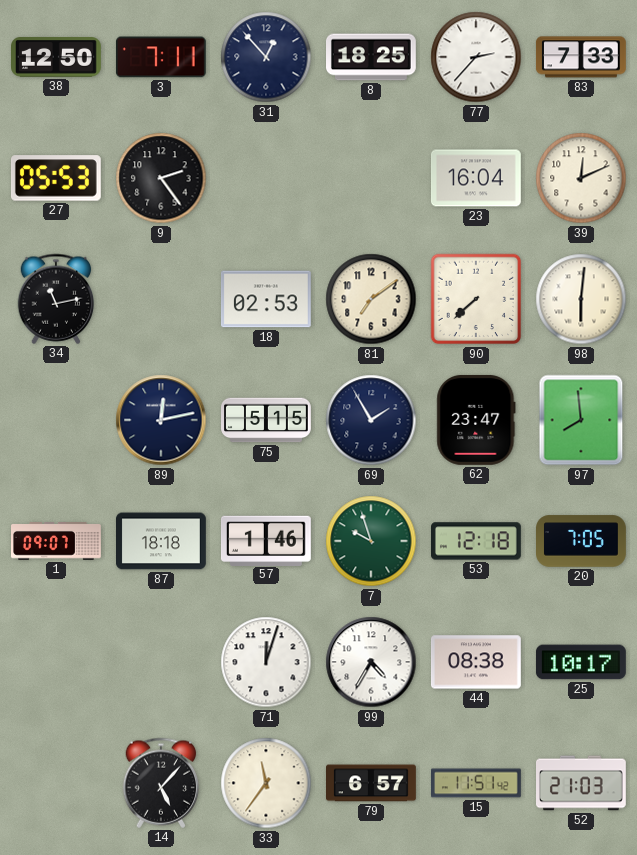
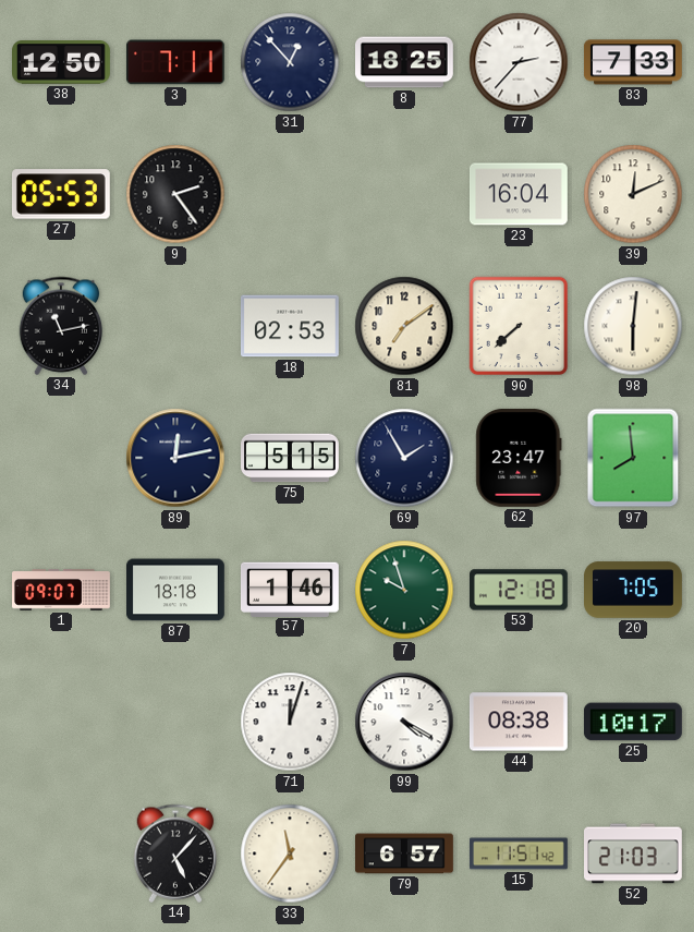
99: 4:35 -> 4:20 (404, 722)
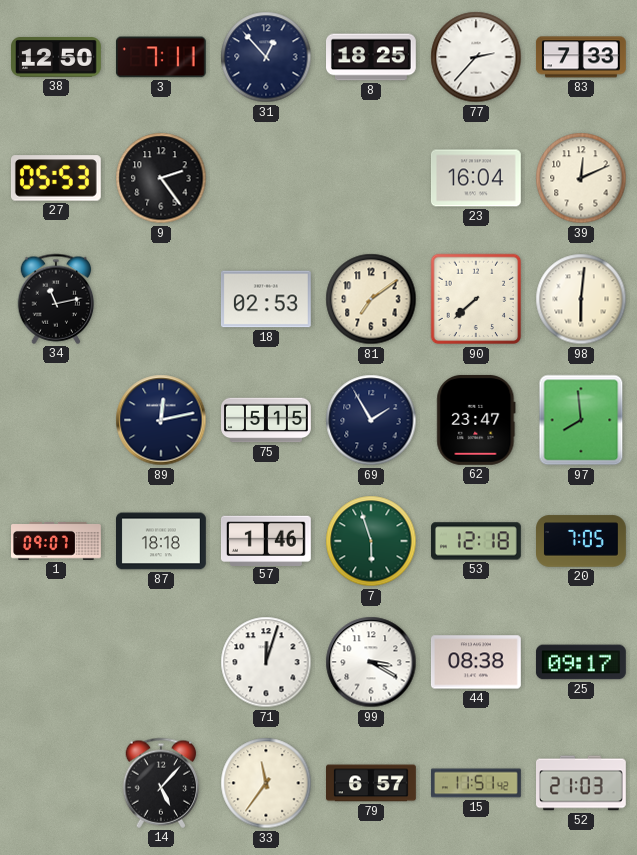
7: 9:57 -> 5:57 (371, 541)
99: 4:20 -> 3:20 (371, 662)
25: 10:17 -> 09:17 (581, 662)
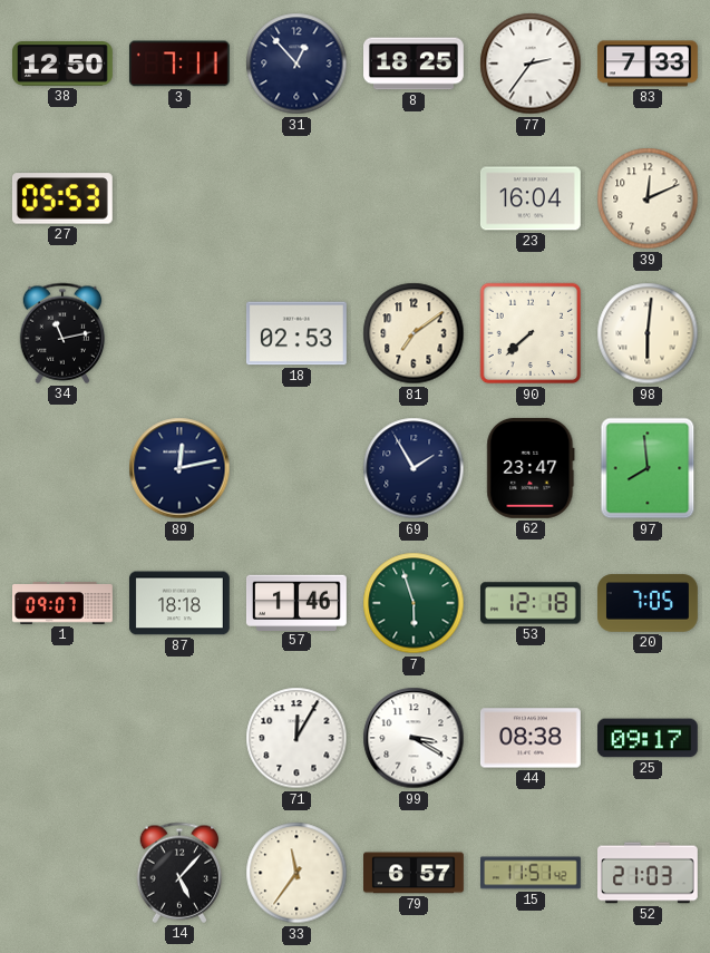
77: 2:37 -> 2:36 (531, 64)
9: 2:24 -> none (161, 178)
75: 5:15 -> none (267, 420)
71: 12:03 -> 12:05 (296, 738)
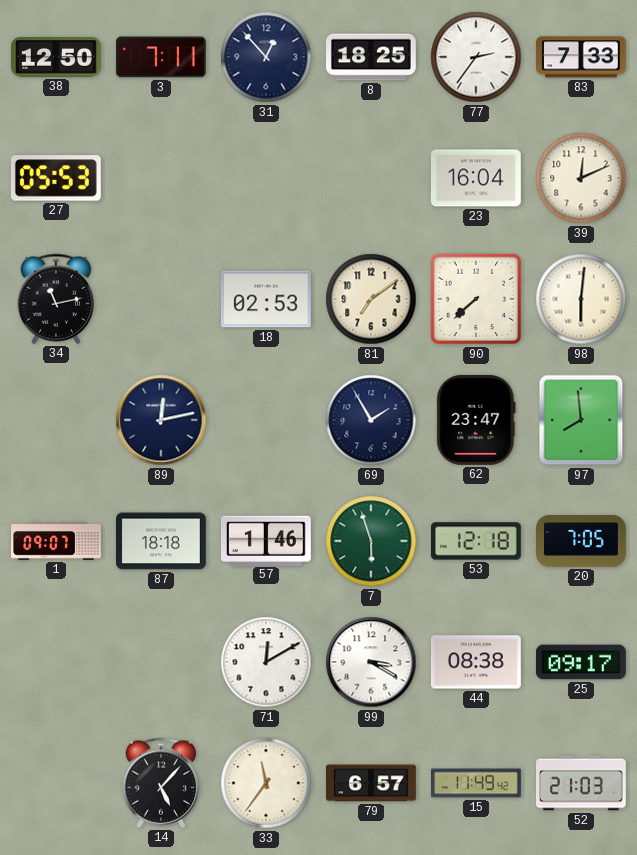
71: 12:05 -> 12:10 (266, 662)
15: 11:51 -> 11:49 (477, 783)
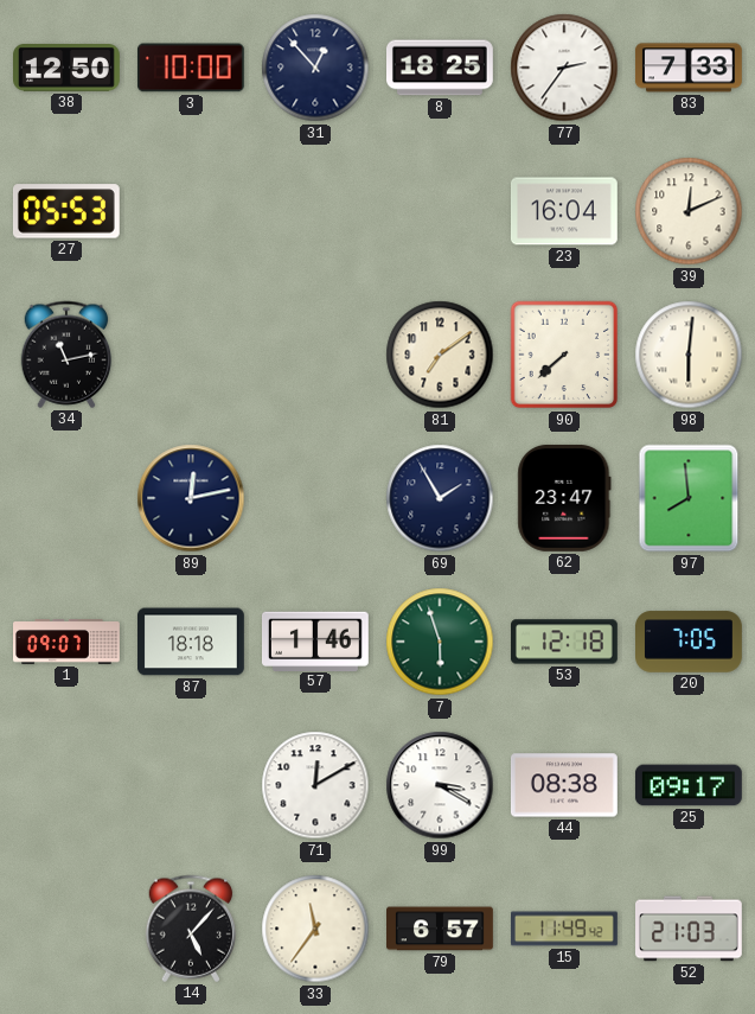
3: 7:11 -> 10:00 (191, 68)
18: 02:53 -> none (266, 299)
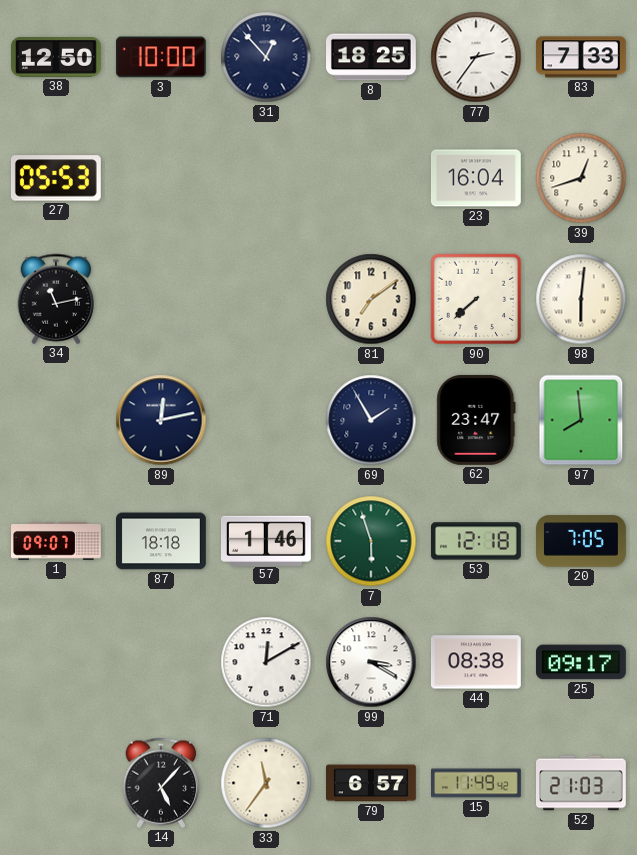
39: 12:11 -> 12:42 (581, 178)
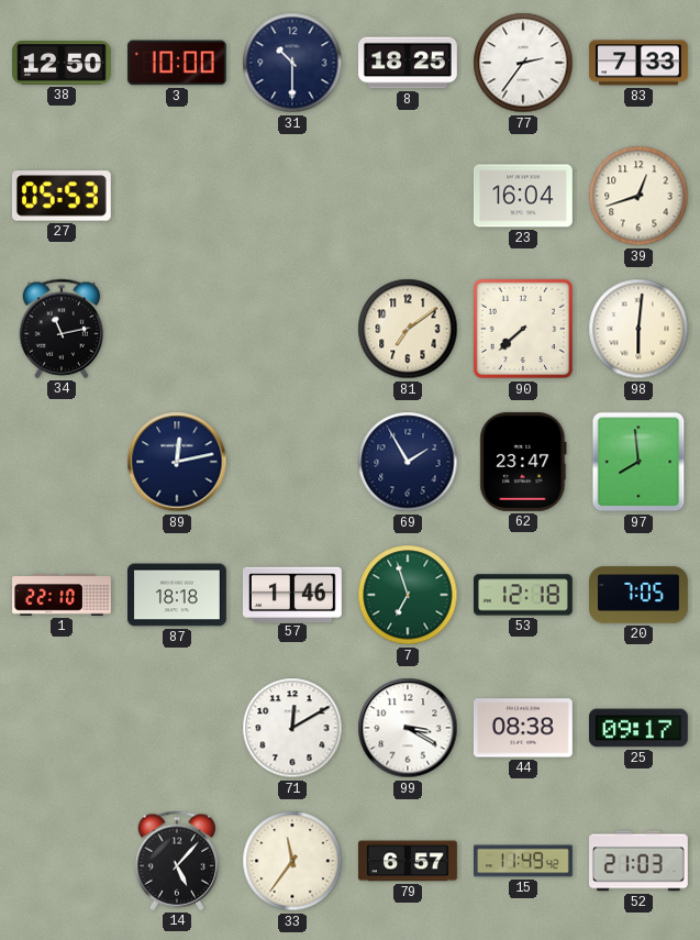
31: 12:53 -> 10:30 (292, 63)
1: 09:07 -> 22:10 (63, 596)
7: 5:57 -> 6:57 (408, 595)
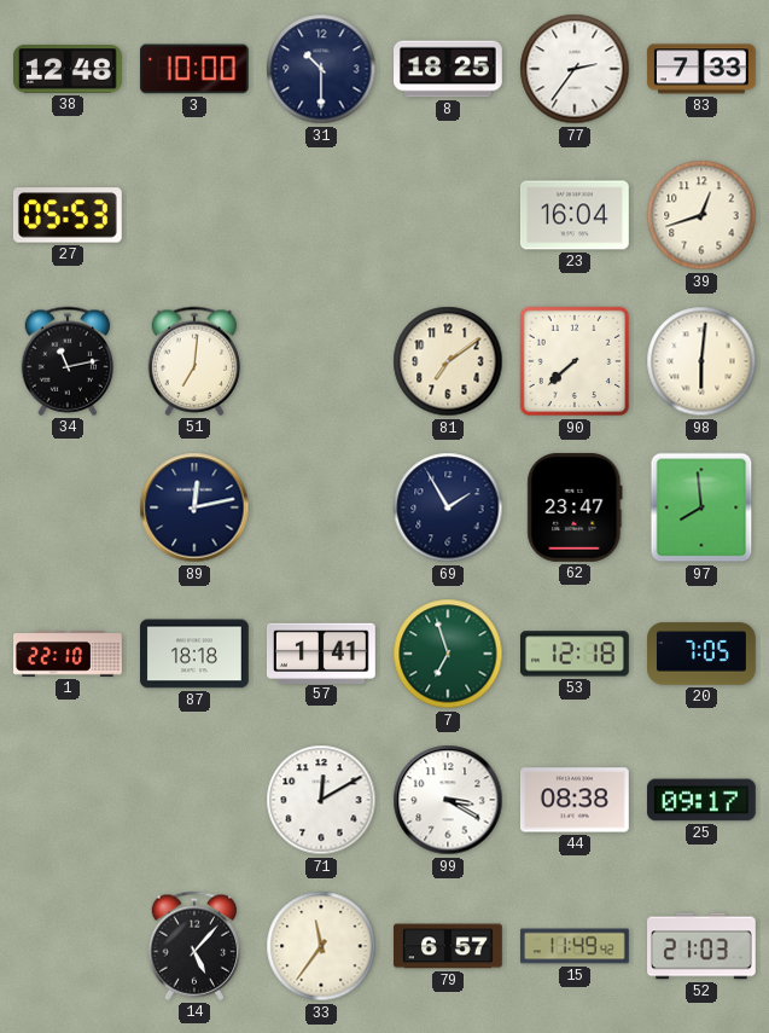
38: 12:50 -> 12:48 (69, 70)
51: none -> 7:01 (194, 361)
57: 1:46 -> 1:41 (321, 652)
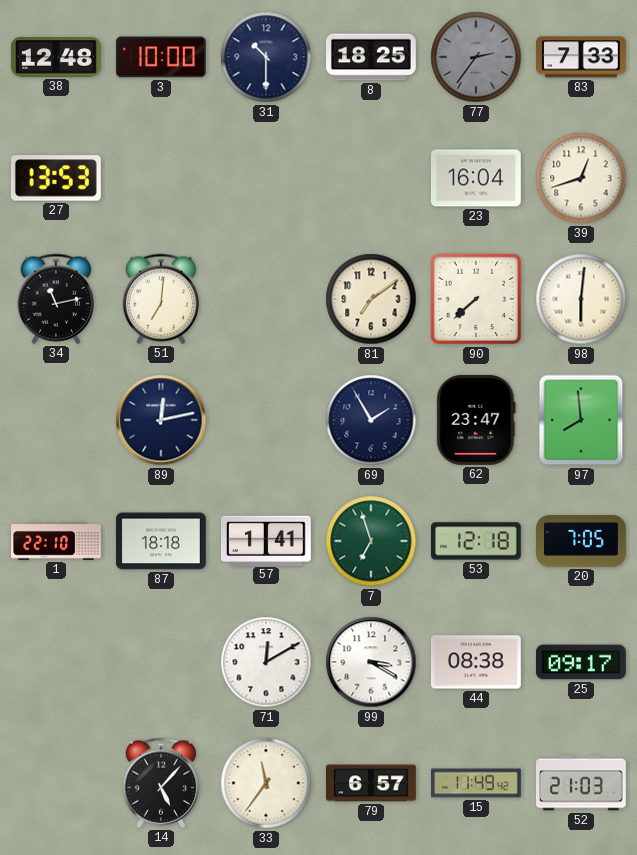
77 dial: white -> grey (476, 57)
27: 05:53 -> 13:53 (56, 178)
